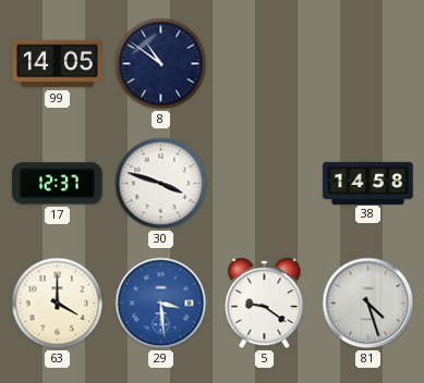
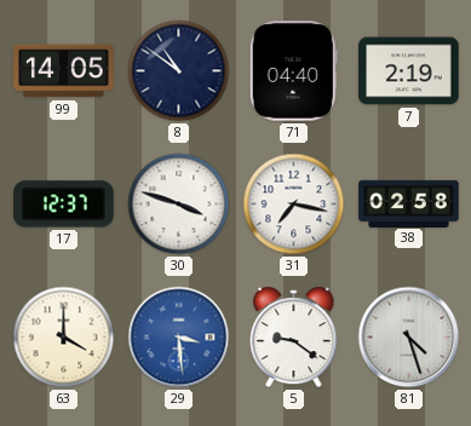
71: none -> 04:40 (293, 71)
7: none -> 2:19 (409, 71)
31: none -> 7:17 (294, 205)
38: 14:58 -> 02:58 (409, 203)
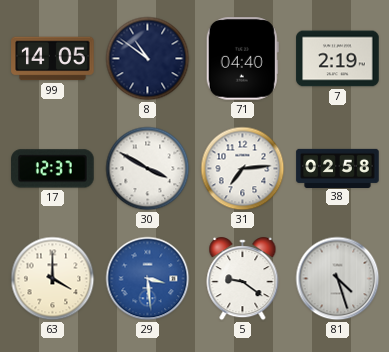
30: 3:48 -> 3:50 (148, 169)
31: 7:17 -> 7:14 (243, 169)
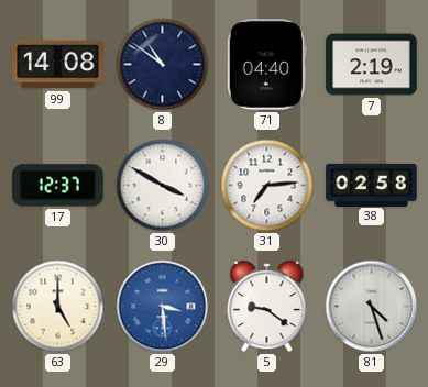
99: 14:05 -> 14:08 (58, 65)
63: 4:00 -> 5:00 (58, 307)
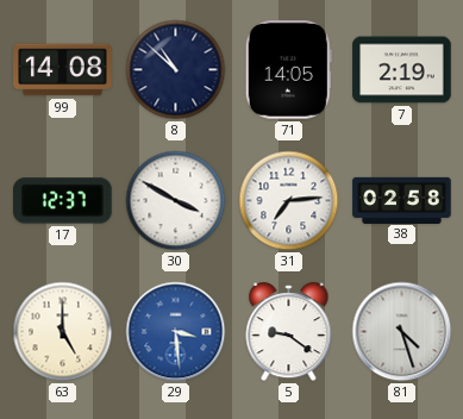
8: 10:51 -> 10:52 (176, 70)
71: 04:40 -> 14:05 (288, 70)
